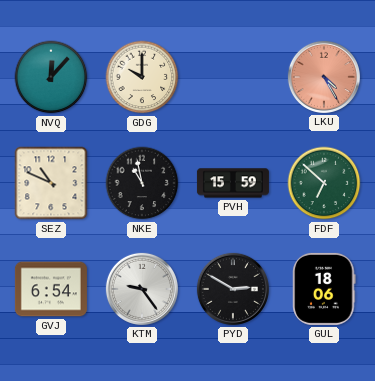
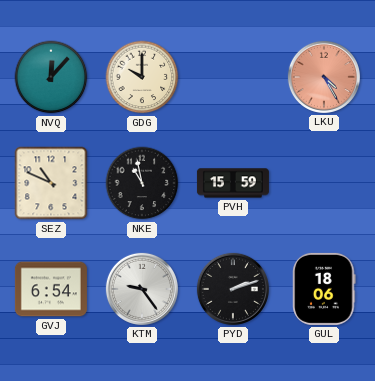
FDF: 6:52 -> none (324, 183)
PYD: 2:50 -> 2:12 (233, 289)
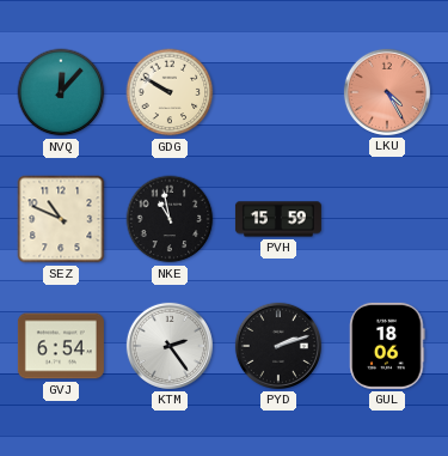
GDG: 10:00 -> 9:50 (170, 92)
KTM: 9:24 -> 2:24 (170, 346)
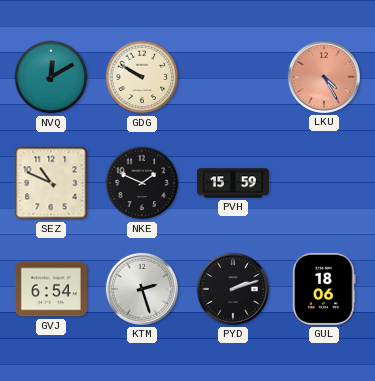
NVQ: 12:07 -> 12:10 (51, 77)
NKE: 10:58 -> 1:49 (142, 183)
KTM: 2:24 -> 2:27 (142, 289)
